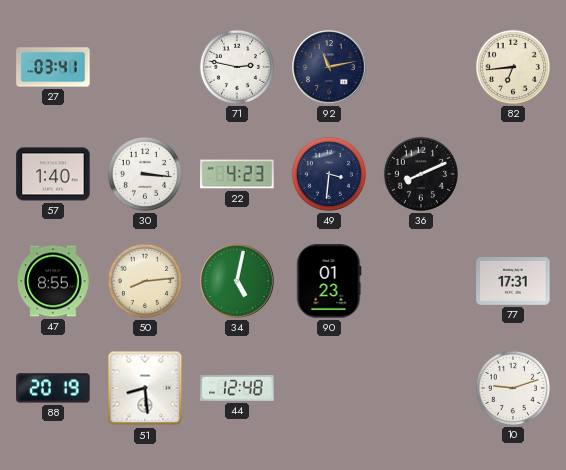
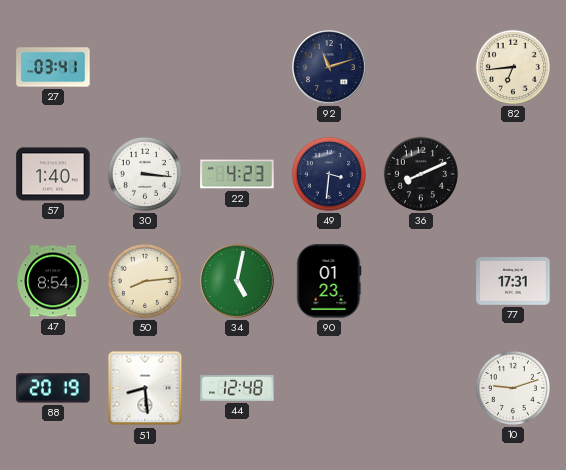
71: 2:47 -> none (237, 67)
92: 11:13 -> 11:12 (329, 67)
47: 8:55 -> 8:54 (53, 281)
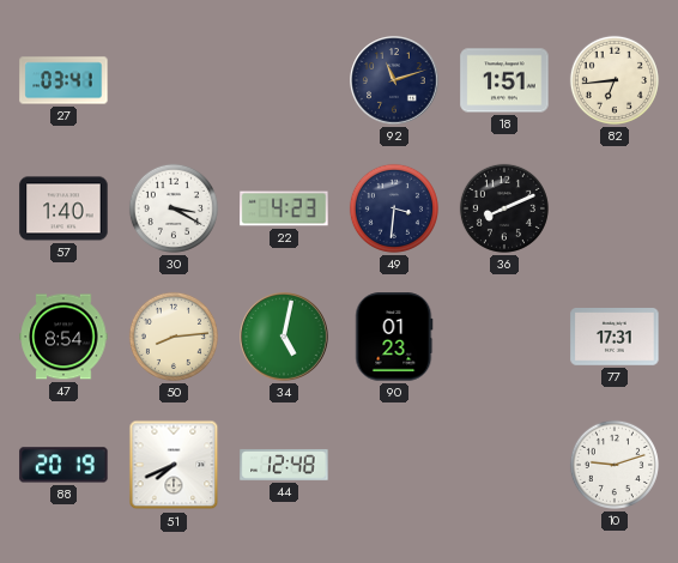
18: none -> 1:51 (504, 80)
30: 3:16 -> 3:20 (174, 208)
51: 8:29 -> 7:41 (174, 465)
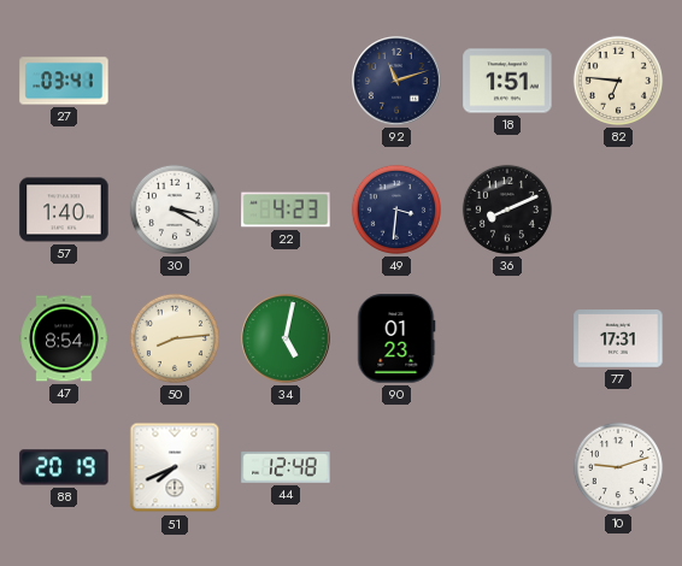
82: 6:44 -> 6:46 (618, 81)
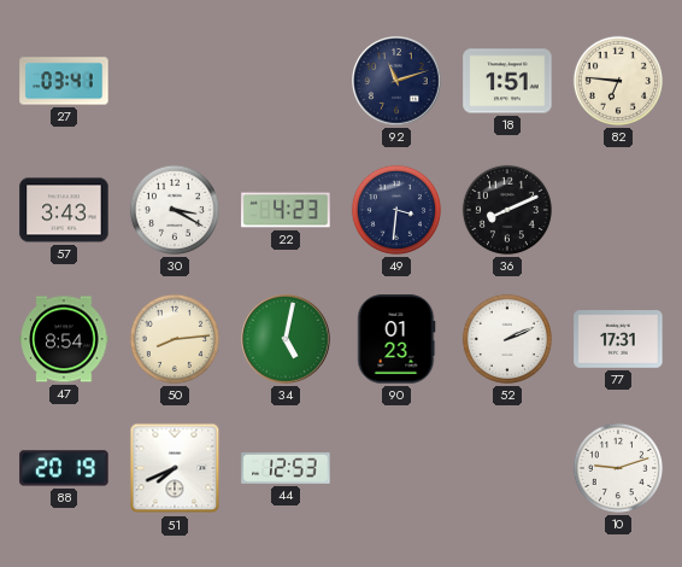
57: 1:40 -> 3:43 (64, 210)
52: none -> 2:11 (507, 339)
44: 12:48 -> 12:53 (286, 468)
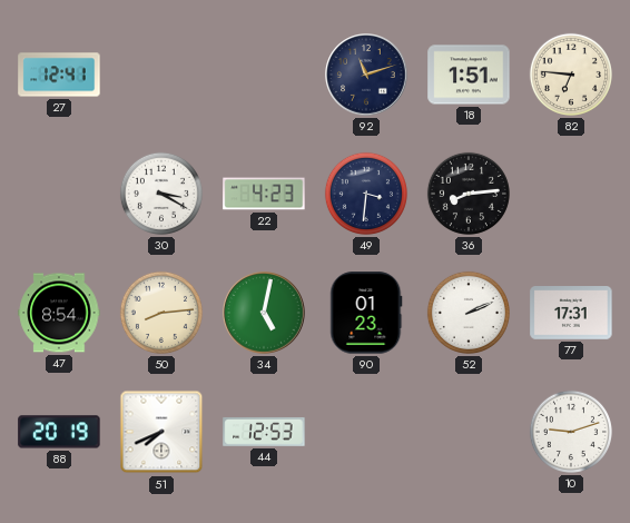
27: 03:41 -> 12:41 (59, 75)
57: 3:43 -> none (64, 210)
36: 8:11 -> 8:14 (469, 194)
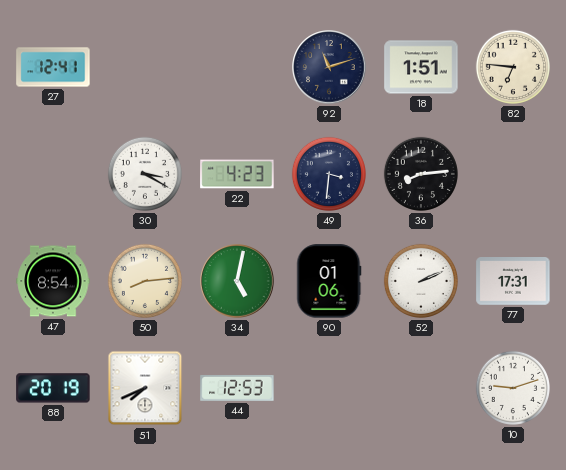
90: 01:23 -> 01:06 (329, 281)
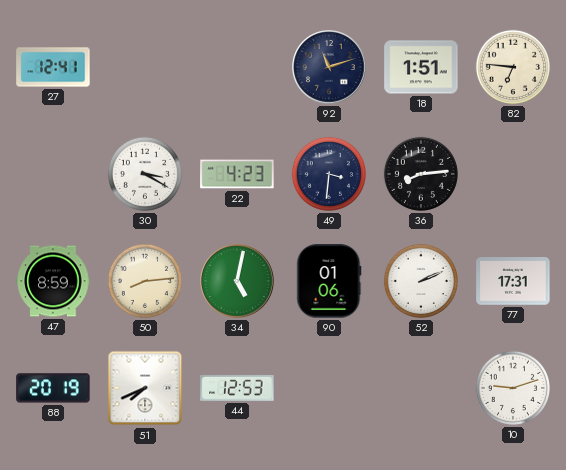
47: 8:54 -> 8:59 (53, 281)
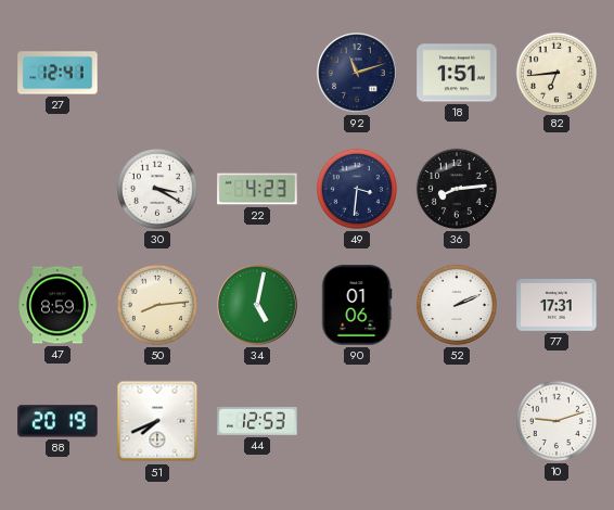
82: 6:46 -> 6:44 (557, 73)
